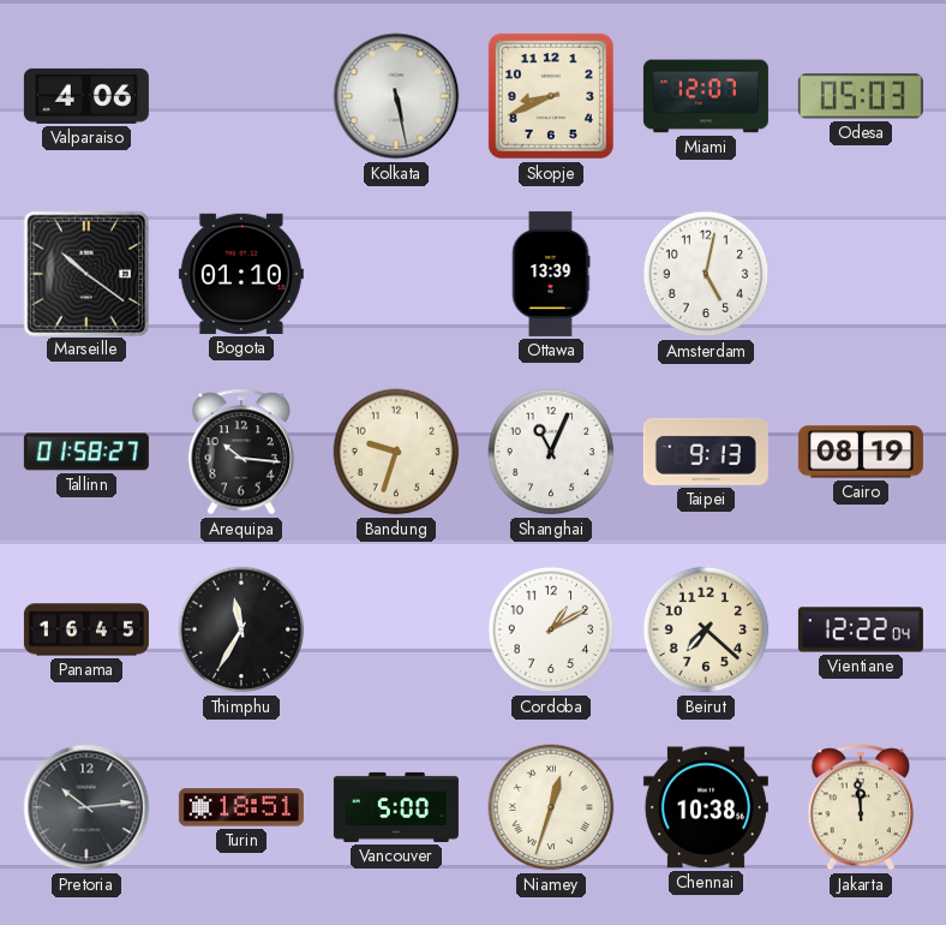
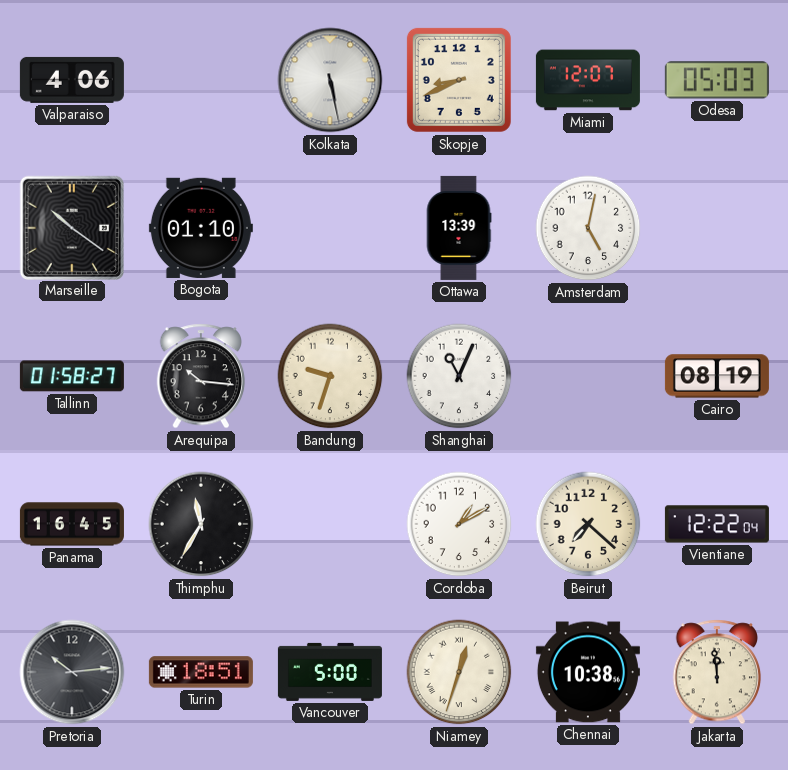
Taipei: 9:13 -> none (706, 452)
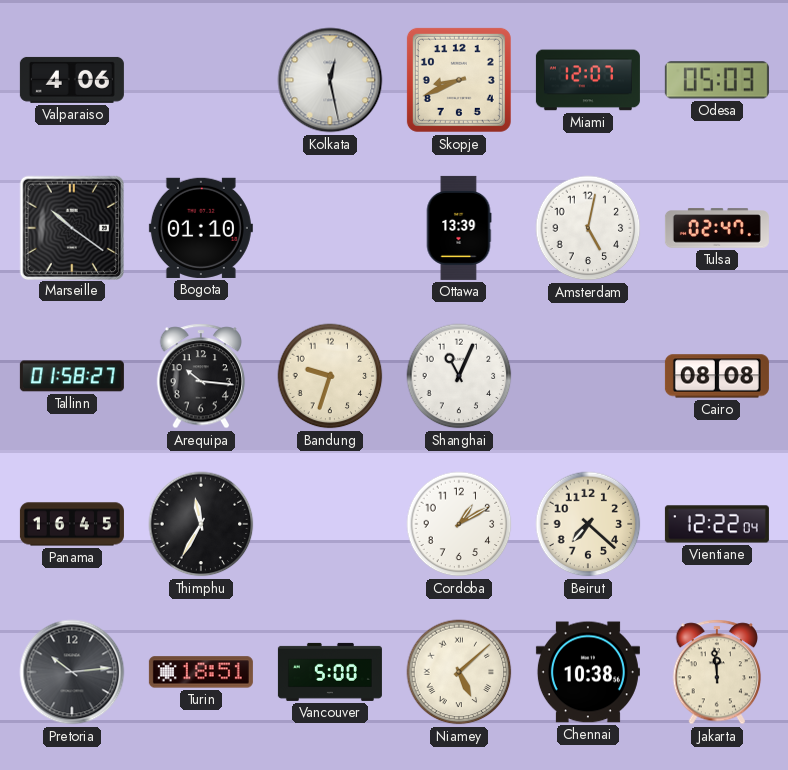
Kolkata: 5:28 -> 12:28 (330, 80)
Tulsa: none -> 02:47 (717, 228)
Cairo: 08:19 -> 08:08 (717, 376)
Niamey: 12:33 -> 5:08 (459, 672)
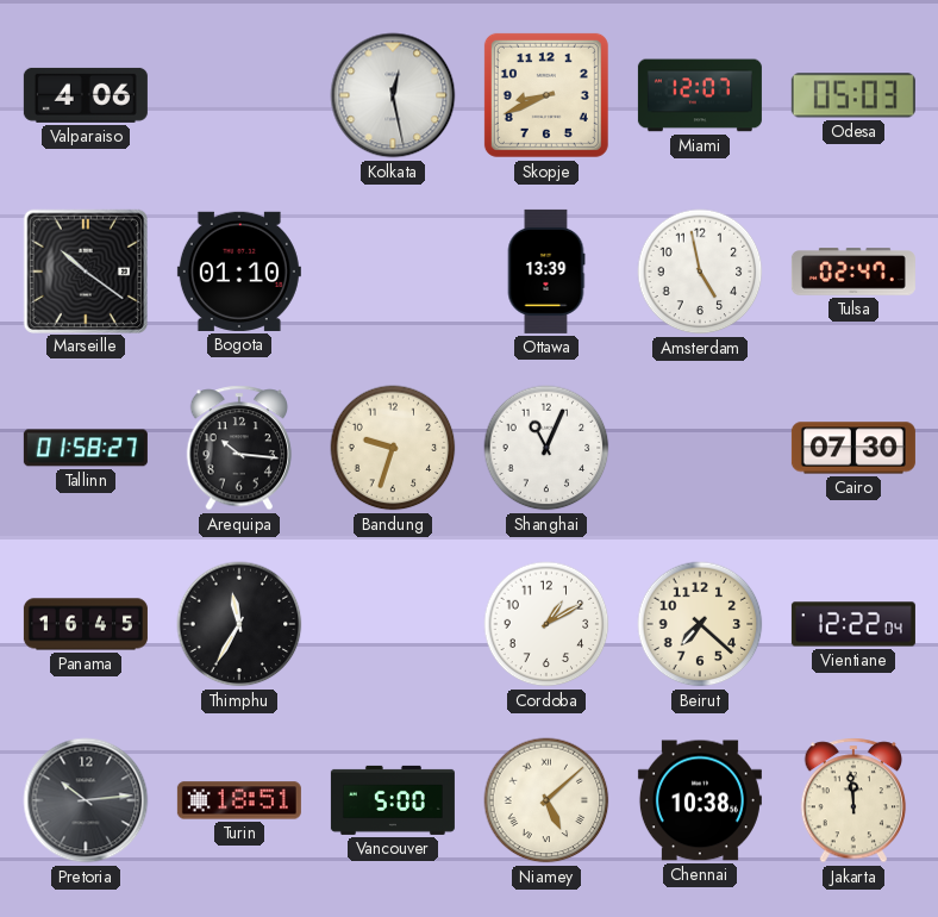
Amsterdam: 5:02 -> 4:58 (700, 272)
Cairo: 08:08 -> 07:30 (853, 448)
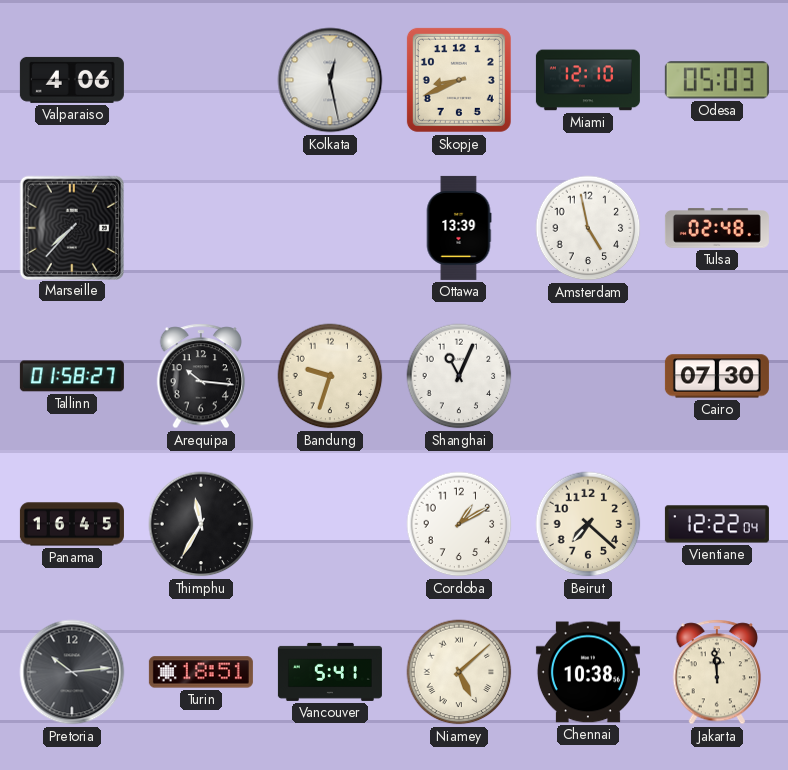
Miami: 12:07 -> 12:10 (588, 80)
Marseille: 10:21 -> 7:37 (71, 227)
Bogota: 01:10 -> none (239, 272)
Tulsa: 02:47 -> 02:48 (717, 228)
Vancouver: 5:00 -> 5:41 (330, 672)
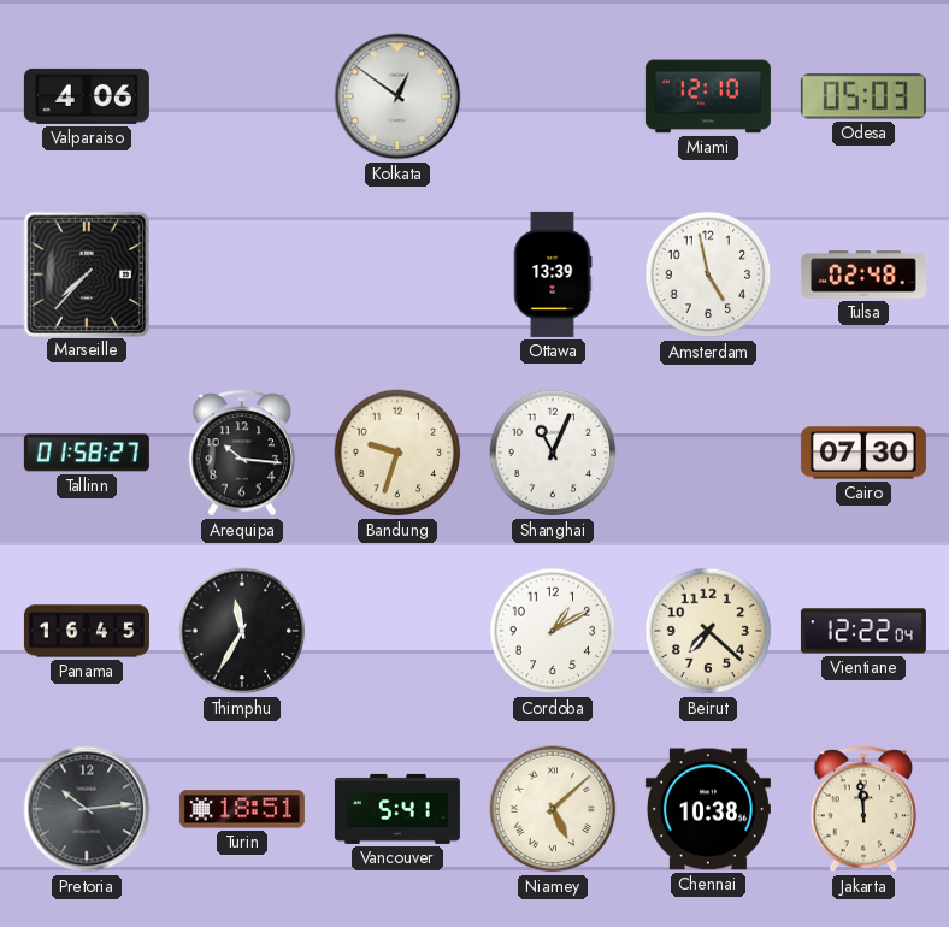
Kolkata: 12:28 -> 12:51 (397, 96)
Skopje: 8:41 -> none (459, 80)
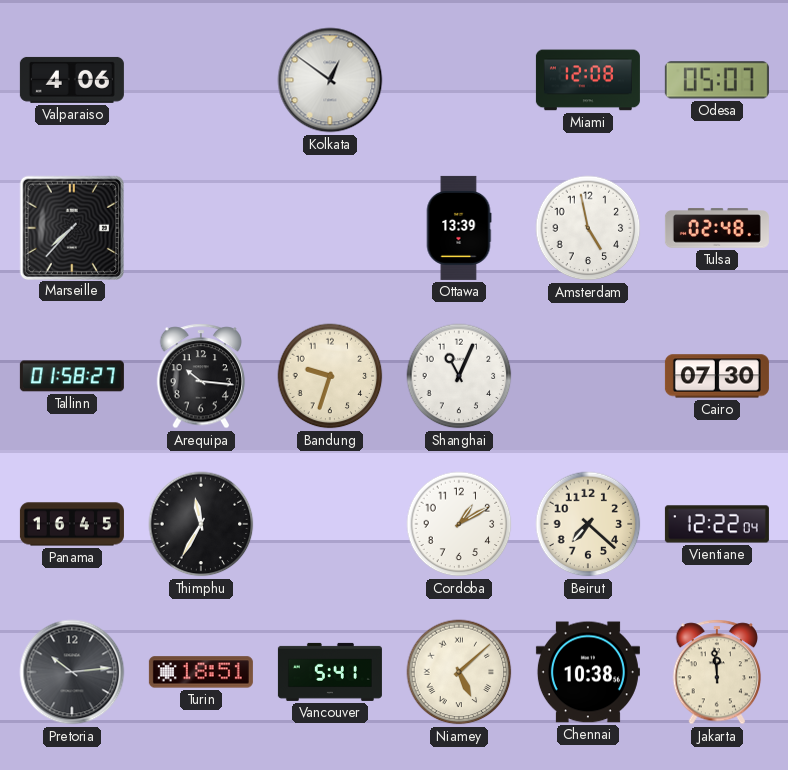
Miami: 12:10 -> 12:08 (588, 80)
Odesa: 05:03 -> 05:07 (717, 80)
